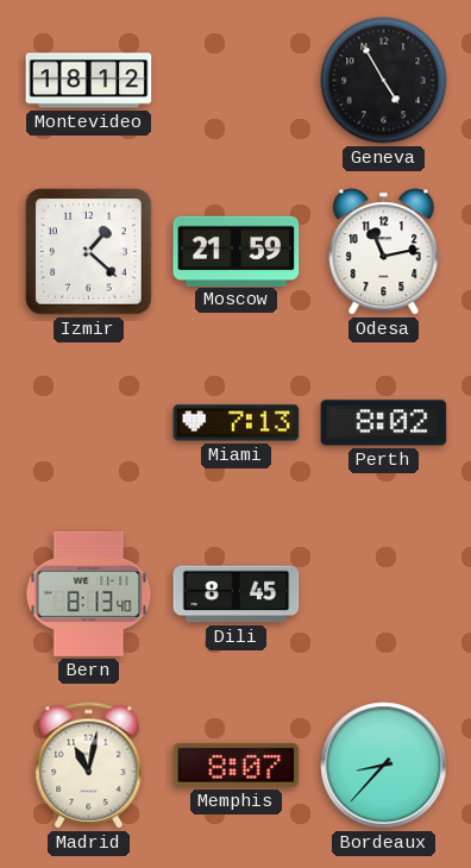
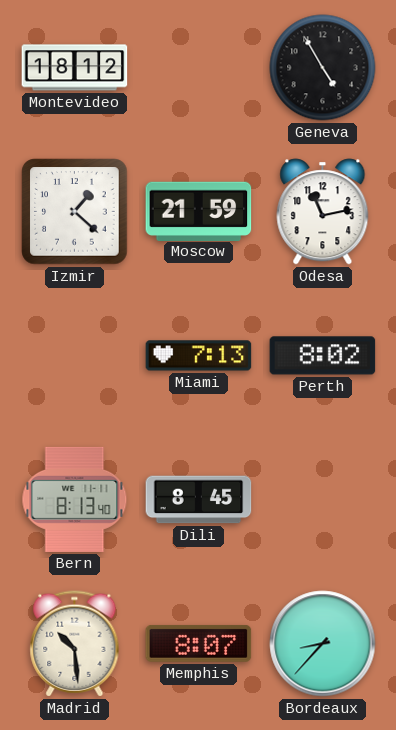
Madrid: 11:02 -> 10:29 (75, 644)
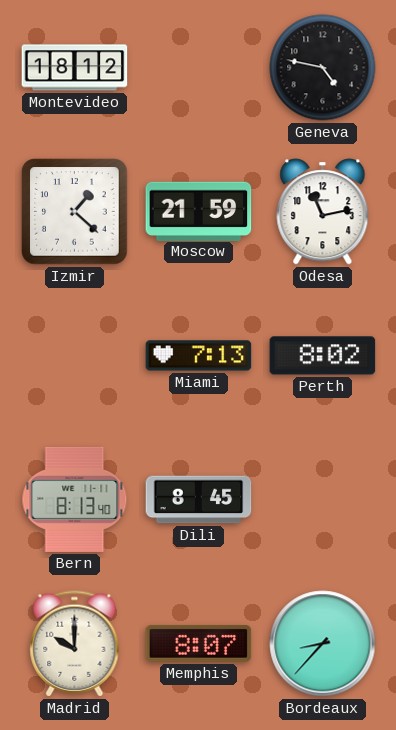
Geneva: 4:55 -> 4:47 (323, 68)
Madrid: 10:29 -> 10:00 (75, 644)
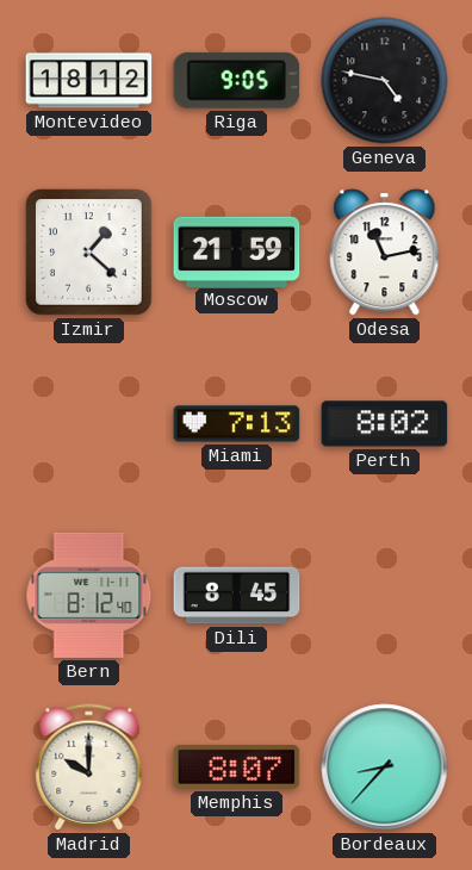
Riga: none -> 9:05 (237, 80)
Bern: 8:13 -> 8:12 (89, 595)
